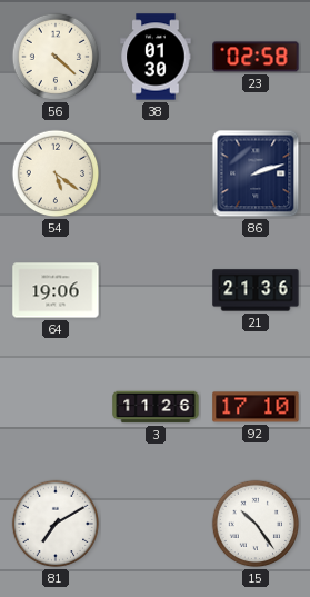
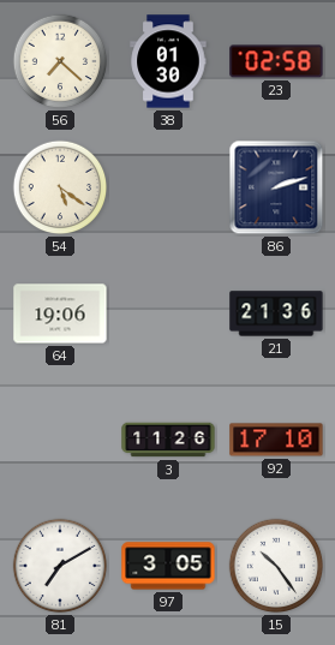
56: 4:22 -> 7:22 (60, 61)
97: none -> 3:05 (168, 566)
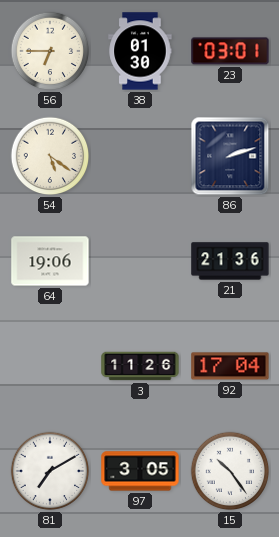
56: 7:22 -> 6:45 (50, 51)
23: 02:58 -> 03:01 (230, 51)
92: 17:10 -> 17:04 (230, 366)
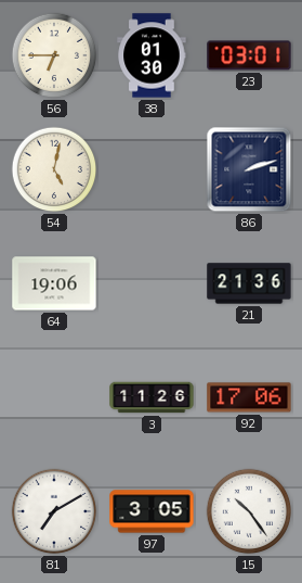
54: 5:21 -> 5:02 (54, 169)
92: 17:04 -> 17:06 (249, 397)
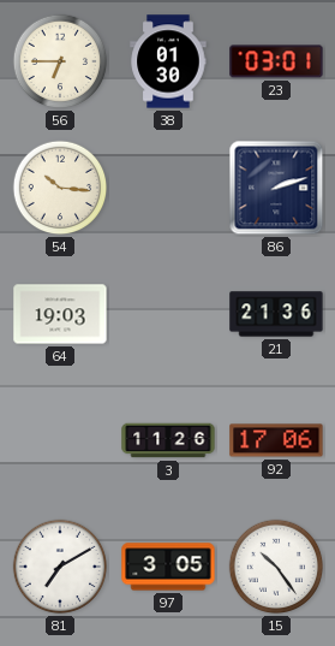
54: 5:02 -> 10:16 (60, 188)
64: 19:06 -> 19:03 (60, 314)
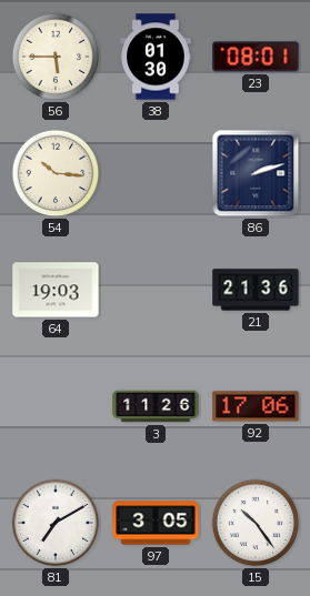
56: 6:45 -> 5:45 (56, 57)
23: 03:01 -> 08:01 (256, 57)
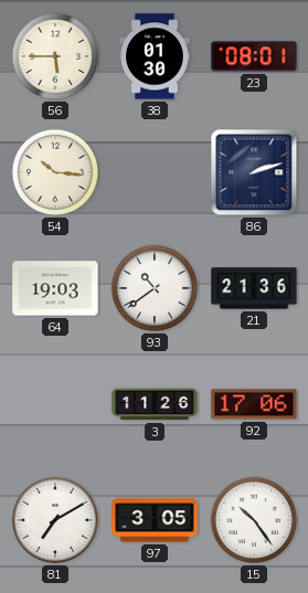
93: none -> 10:39 (155, 288)
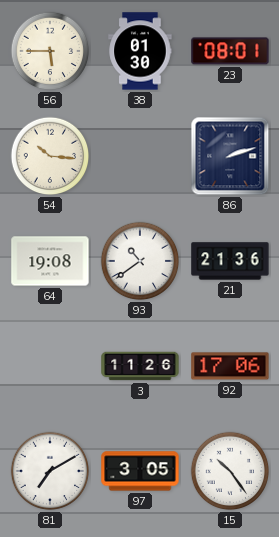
64: 19:03 -> 19:08 (50, 261)
